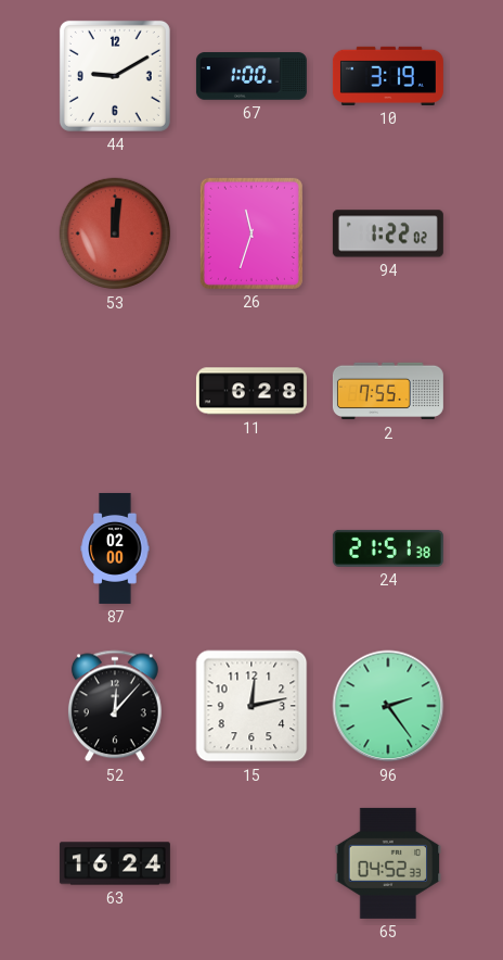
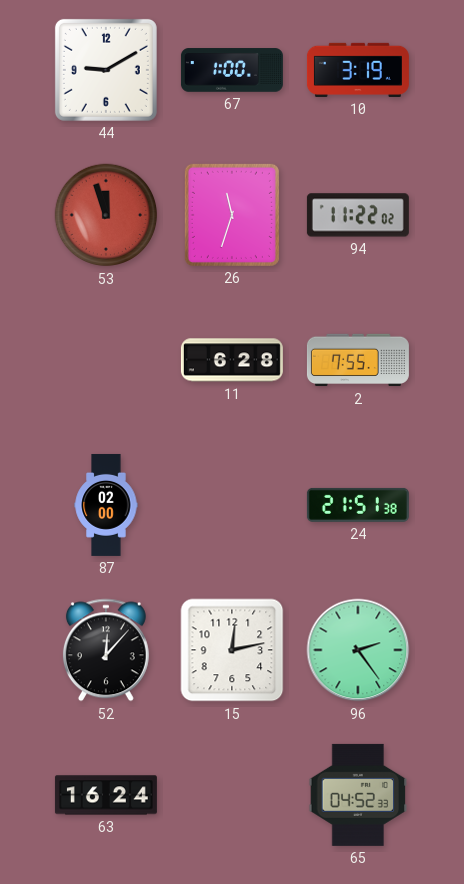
53: 12:01 -> 11:57 (106, 215)
94: 1:22 -> 11:22 (358, 215)
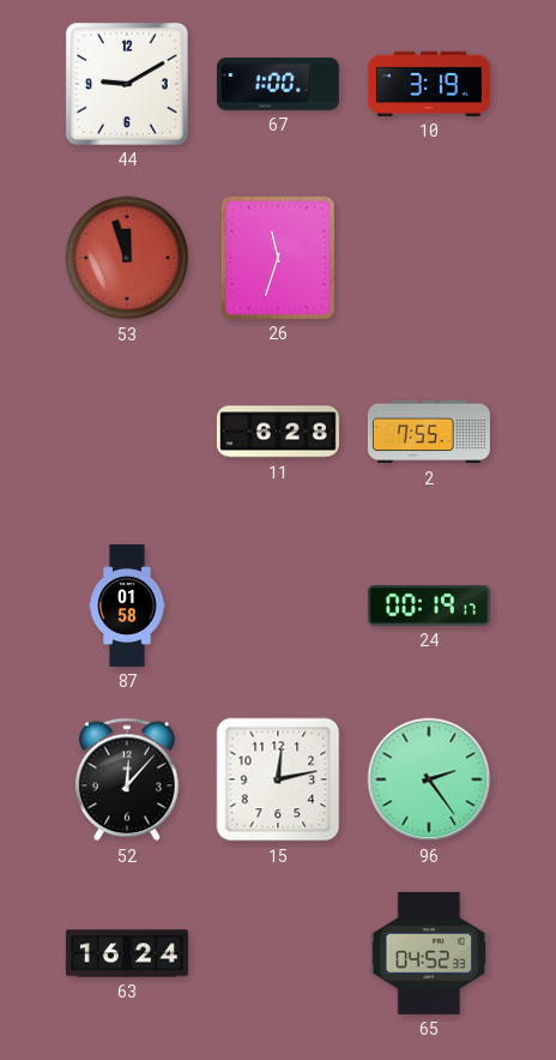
94: 11:22 -> none (358, 215)
87: 02:00 -> 01:58 (127, 606)
24: 21:51 -> 00:19 (429, 606)
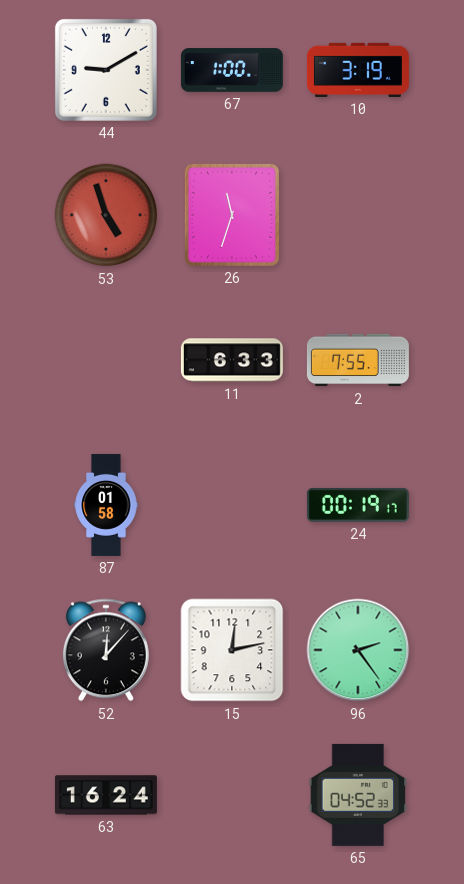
53: 11:57 -> 4:57 (106, 215)
11: 6:28 -> 6:33 (232, 360)
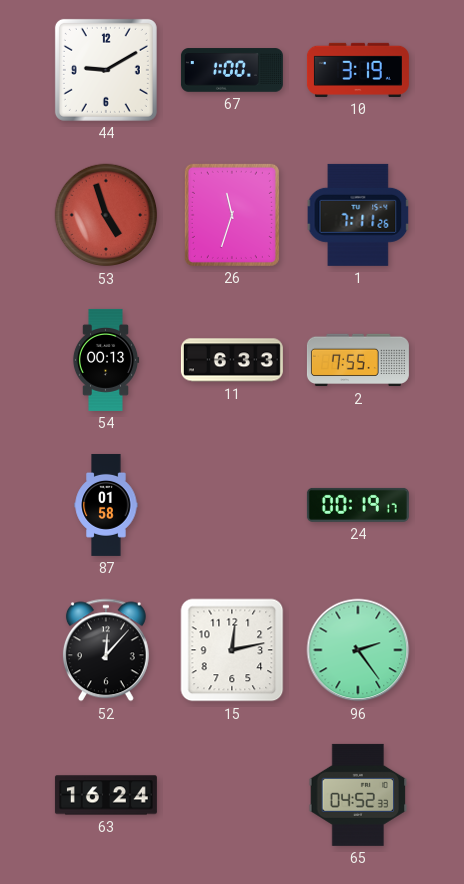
1: none -> 7:11 (358, 215)
54: none -> 00:13 (106, 360)
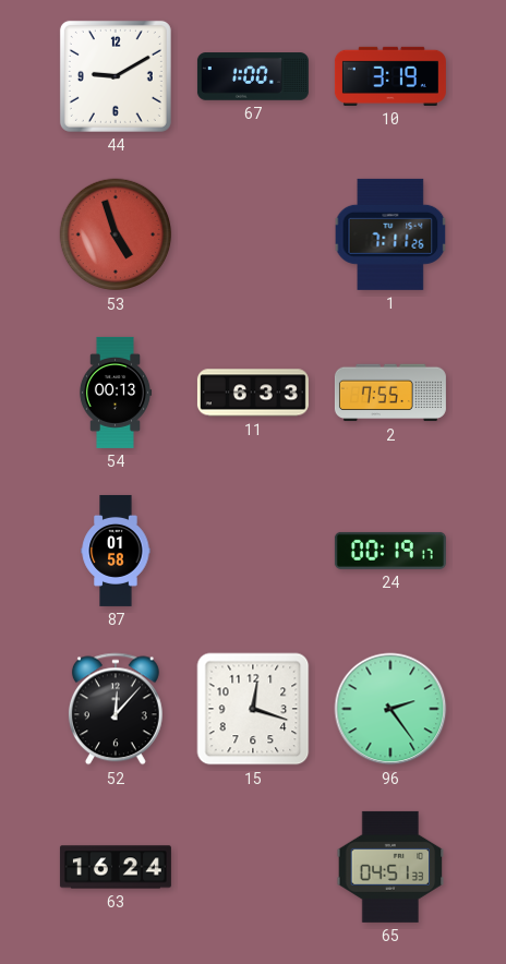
26: 11:33 -> none (232, 215)
15: 12:13 -> 12:18 (253, 709)
65: 04:52 -> 04:51 (390, 867)
